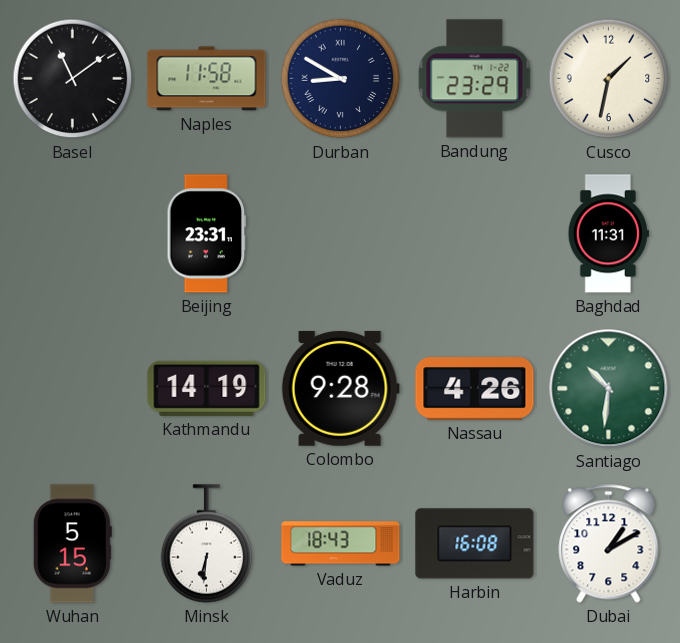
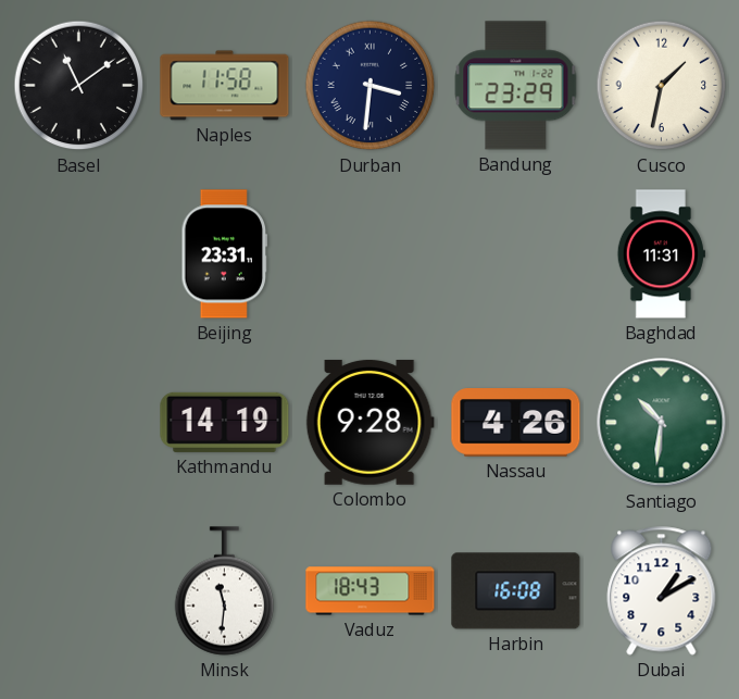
Durban: 8:50 -> 3:31 (371, 86)
Wuhan: 5:15 -> none (72, 544)
Minsk: 6:31 -> 11:31 (225, 591)
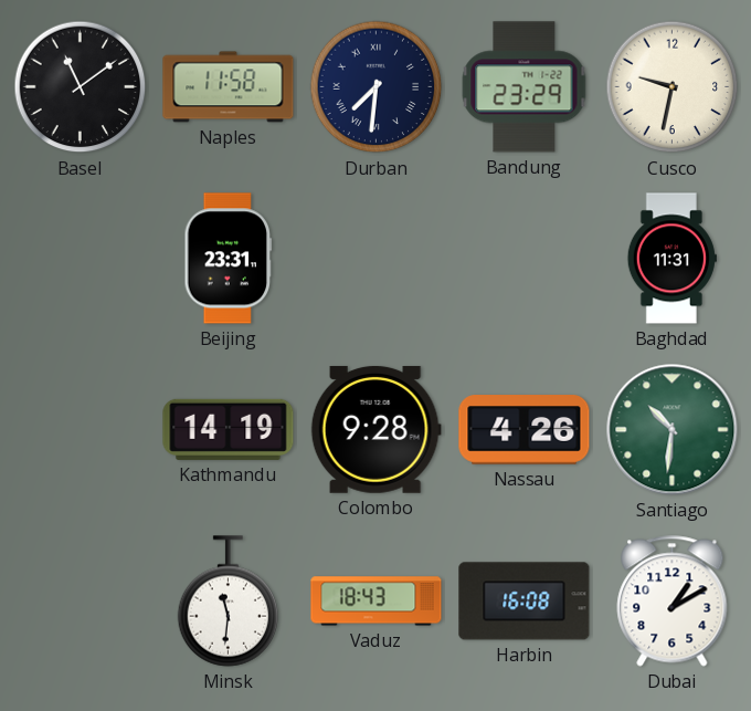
Durban: 3:31 -> 7:31 (377, 87)
Cusco: 1:32 -> 9:32 (673, 87)
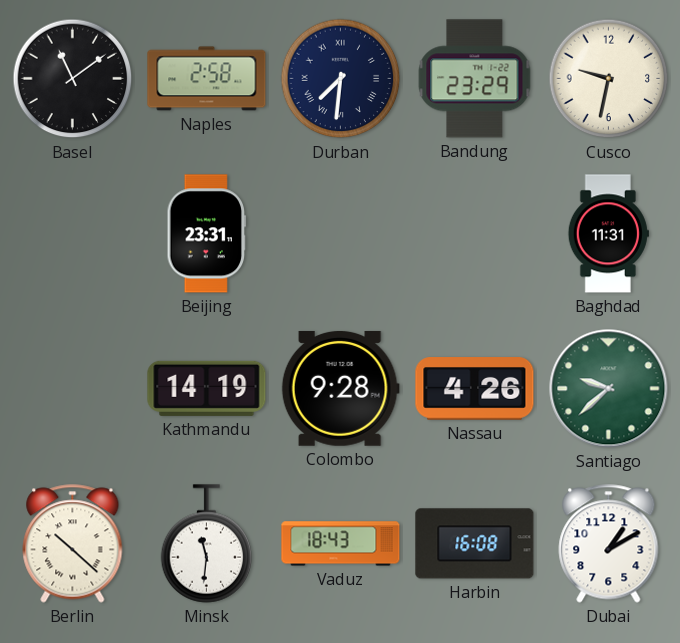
Naples: 11:58 -> 2:58 (207, 79)
Santiago: 10:31 -> 9:38 (609, 389)
Berlin: none -> 10:22 (73, 544)
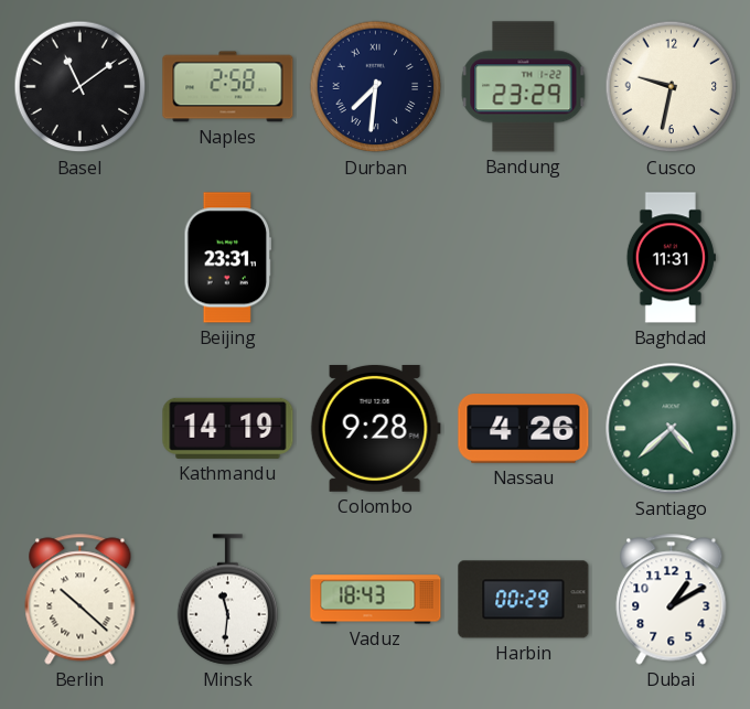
Santiago: 9:38 -> 4:38 (672, 429)
Harbin: 16:08 -> 00:29 (524, 600)
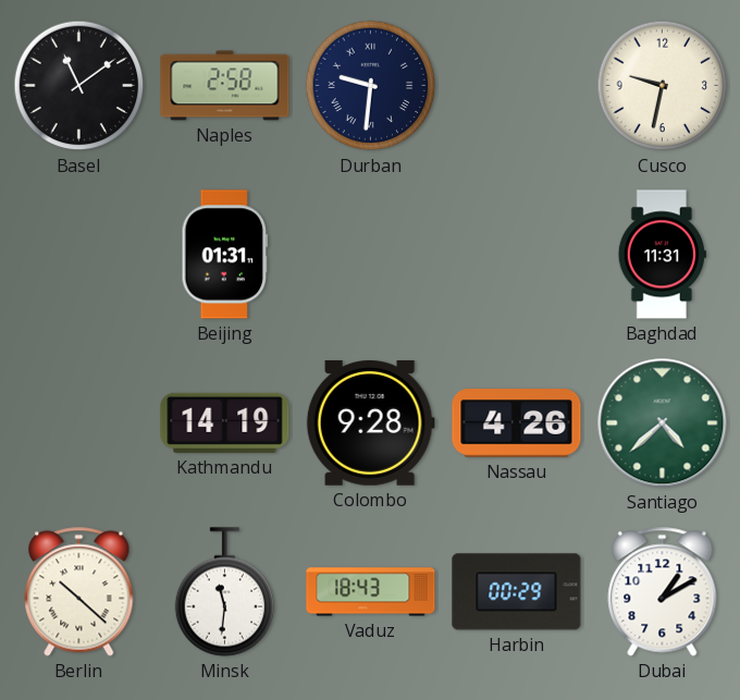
Durban: 7:31 -> 9:31 (371, 86)
Bandung: 23:29 -> none (524, 87)
Beijing: 23:31 -> 01:31 (225, 255)
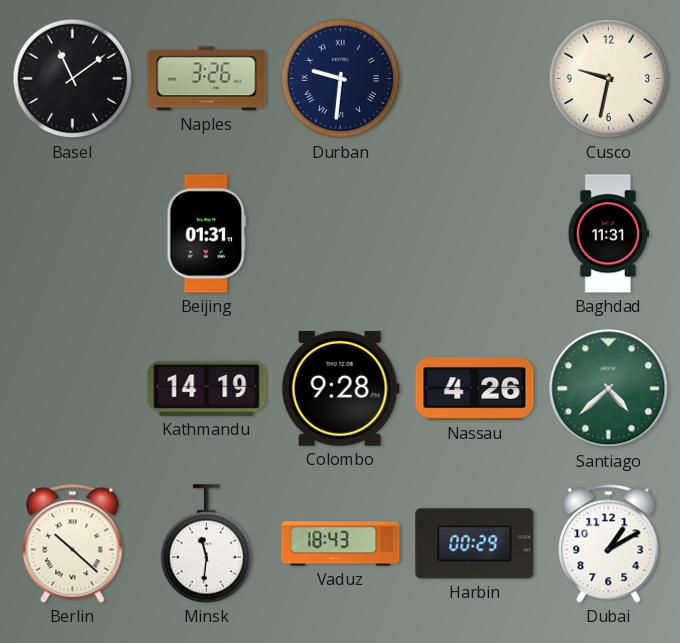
Naples: 2:58 -> 3:26 (207, 79)
